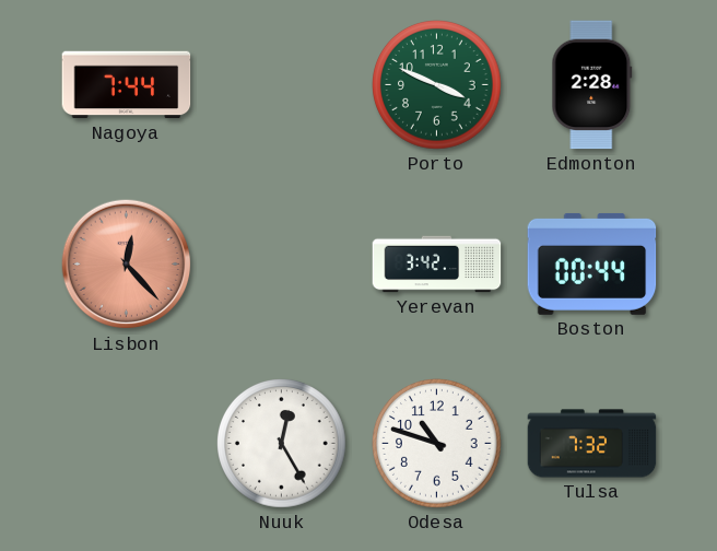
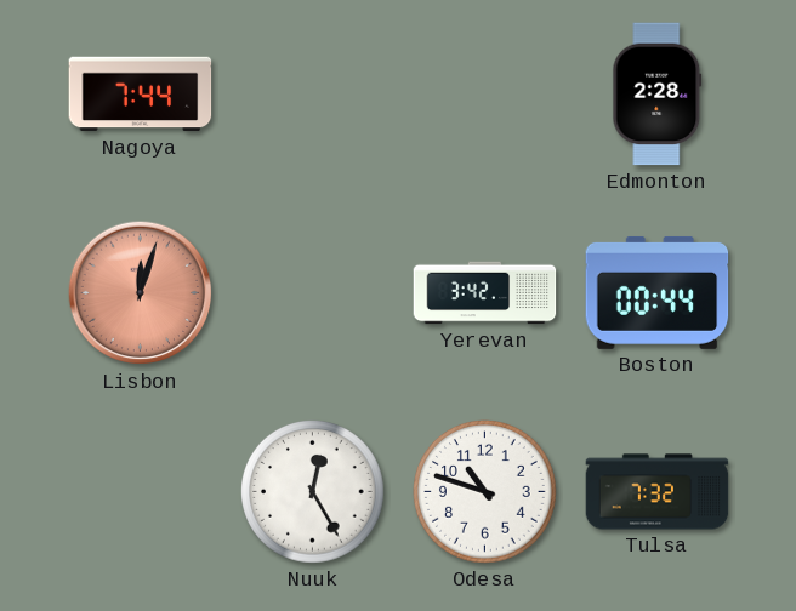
Porto: 3:49 -> none (437, 85)
Lisbon: 12:23 -> 12:03 (141, 293)
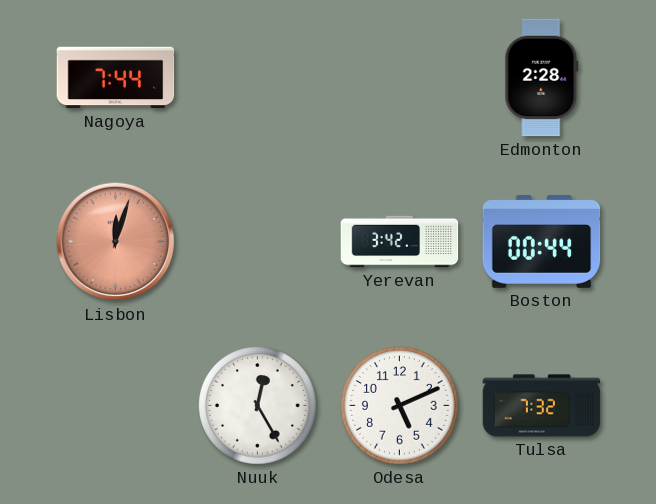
Odesa: 10:48 -> 5:11 (400, 406)
